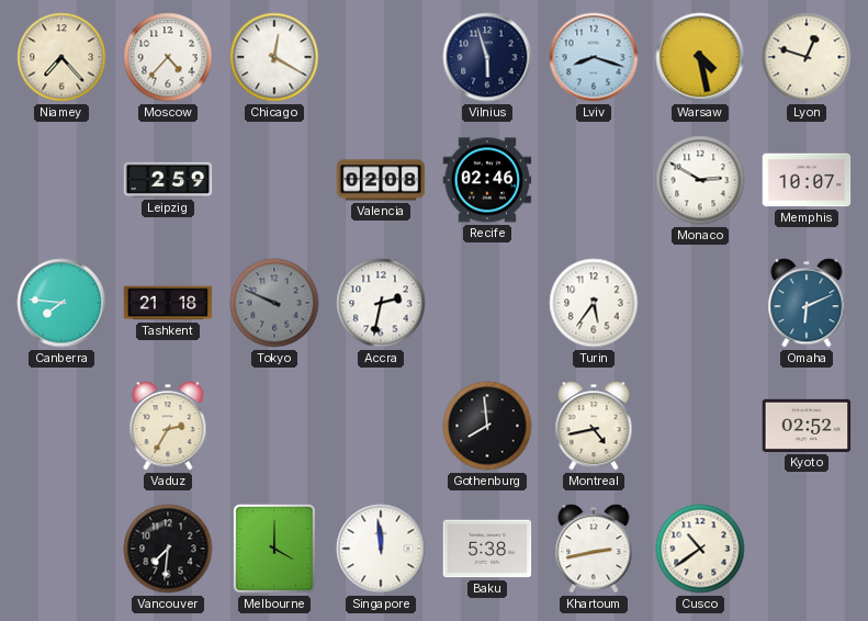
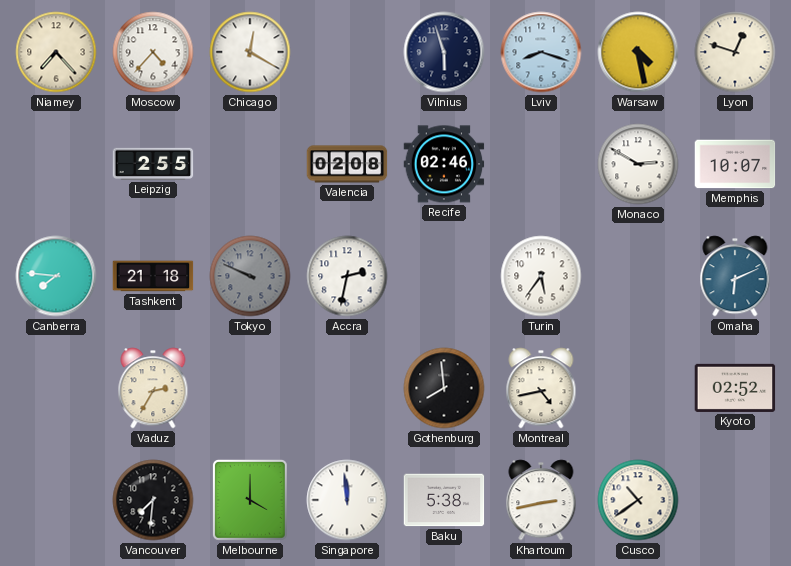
Leipzig: 2:59 -> 2:55 (153, 164)
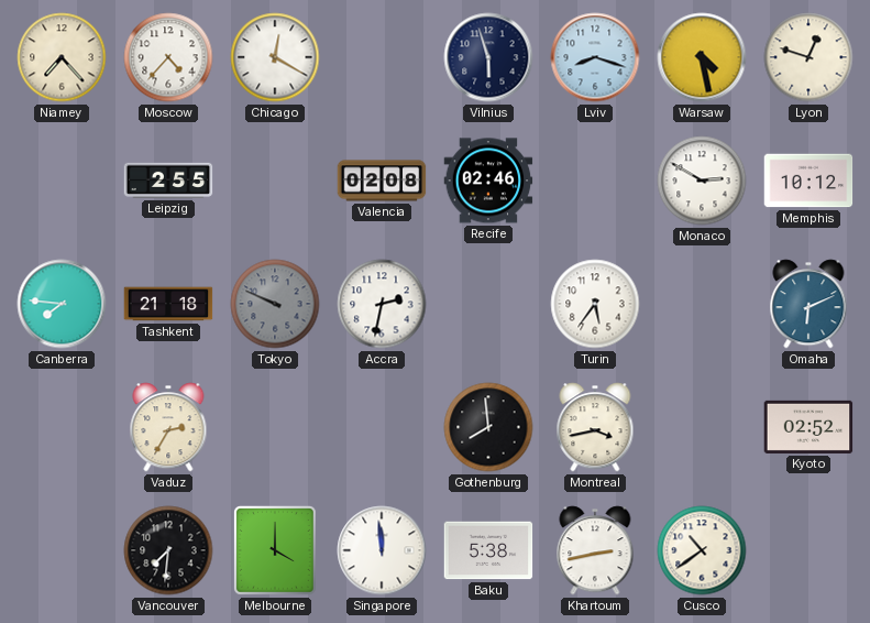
Memphis: 10:07 -> 10:12 (808, 181)
Montreal: 4:43 -> 3:43 (595, 427)
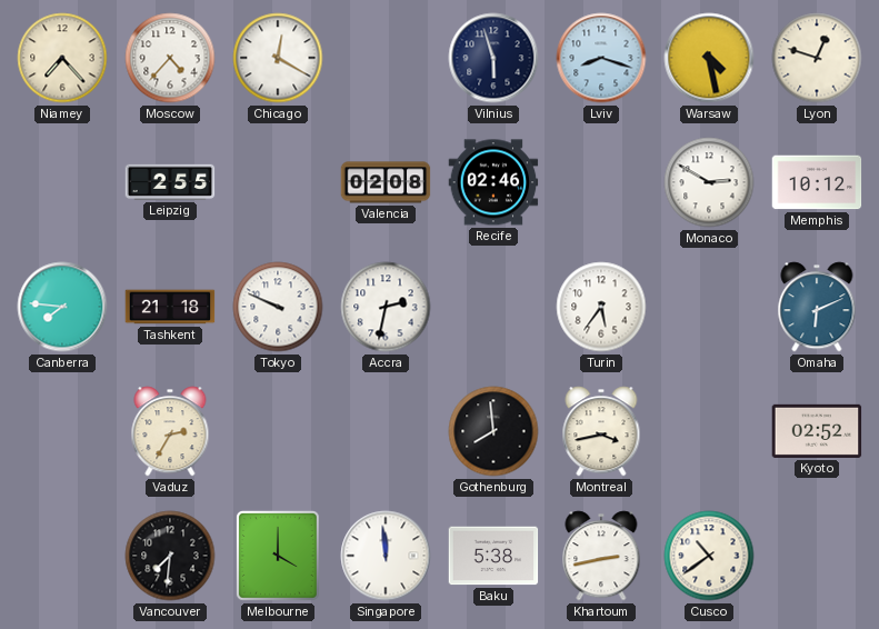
Tokyo dial: grey -> white (278, 307)
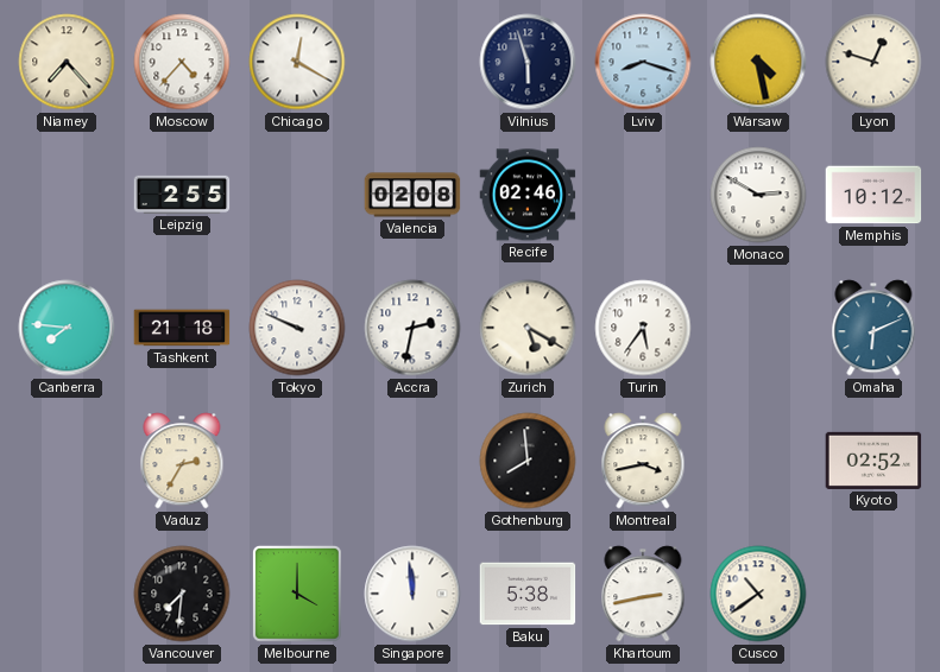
Zurich: none -> 5:20 (528, 328)
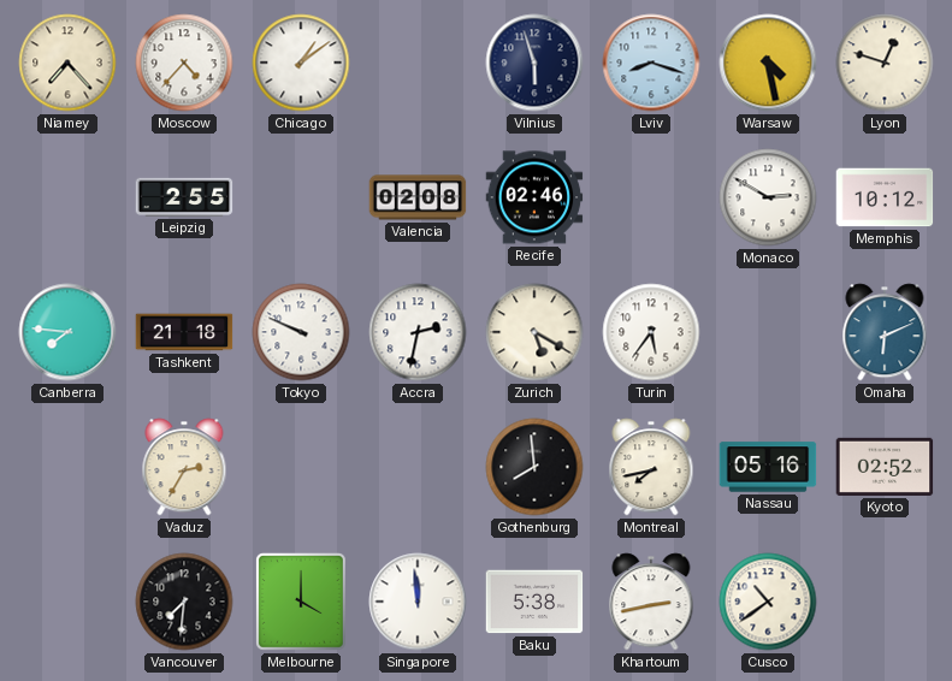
Chicago: 12:20 -> 1:09 (301, 63)
Montreal: 3:43 -> 7:43 (651, 467)
Nassau: none -> 05:16 (768, 467)
